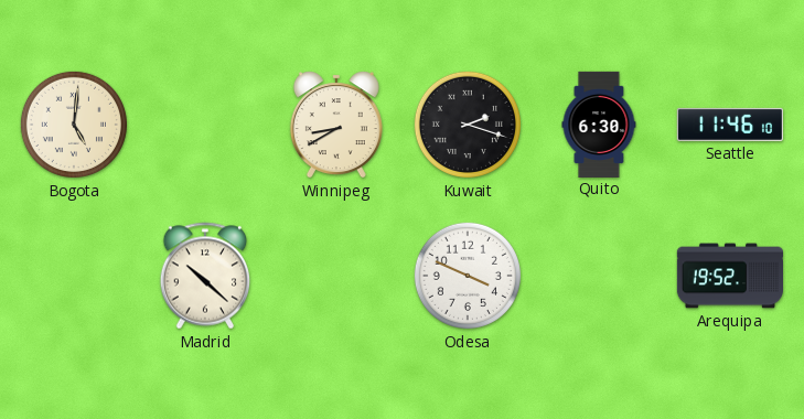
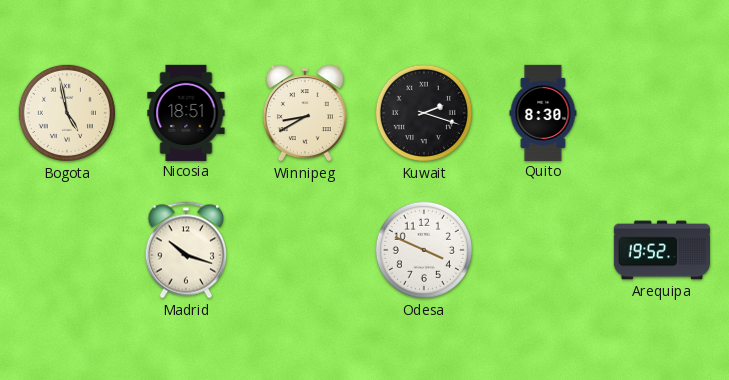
Bogota: 5:01 -> 4:58 (67, 113)
Nicosia: none -> 18:51 (186, 112)
Quito: 6:30 -> 8:30 (543, 112)
Seattle: 11:46 -> none (730, 125)
Madrid: 10:22 -> 10:18 (186, 250)
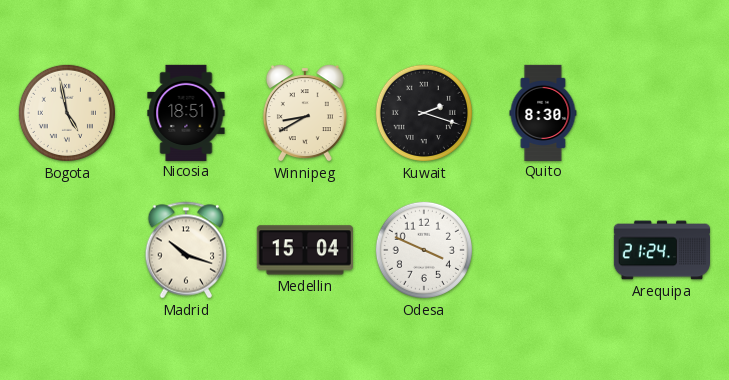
Medellin: none -> 15:04 (305, 250)
Arequipa: 19:52 -> 21:24 (661, 250)
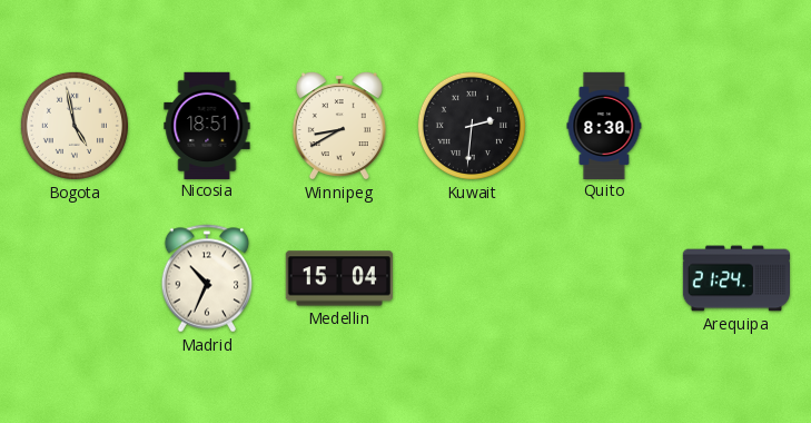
Kuwait: 2:18 -> 2:31 (472, 126)
Madrid: 10:18 -> 10:34 (207, 278)
Odesa: 3:49 -> none (424, 250)
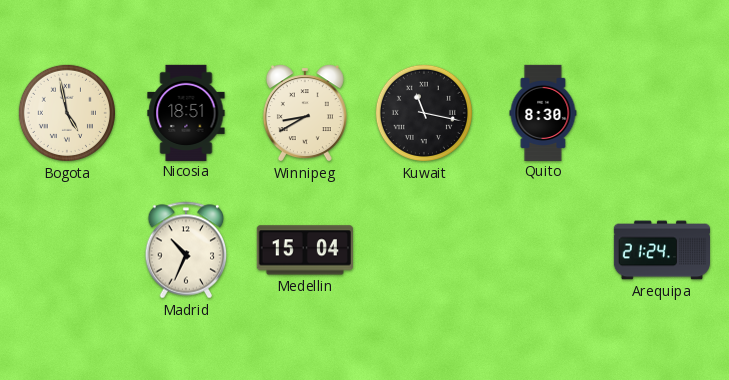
Kuwait: 2:31 -> 11:17 (424, 113)
